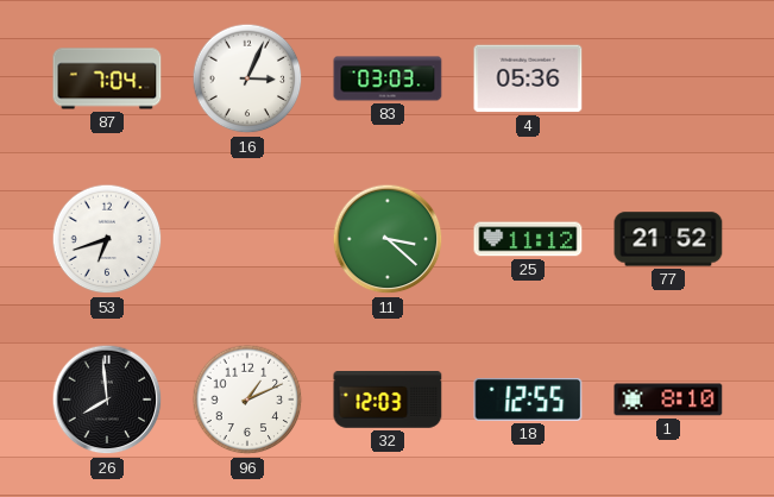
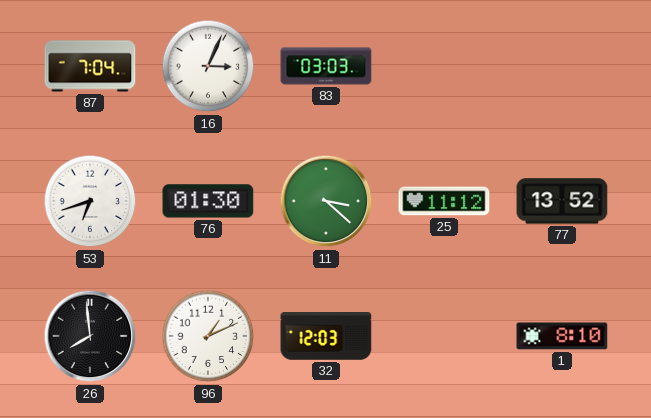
4: 05:36 -> none (528, 78)
76: none -> 01:30 (208, 201)
77: 21:52 -> 13:52 (562, 201)
18: 12:55 -> none (528, 400)
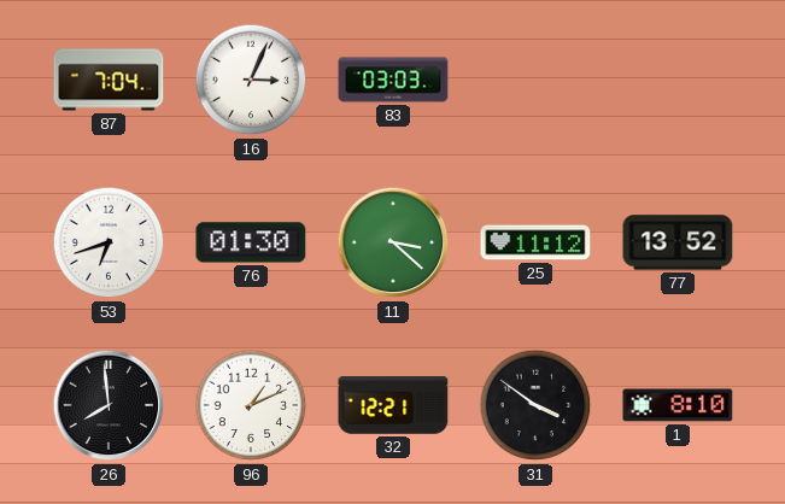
32: 12:03 -> 12:21 (393, 406)
31: none -> 3:51 (535, 405)
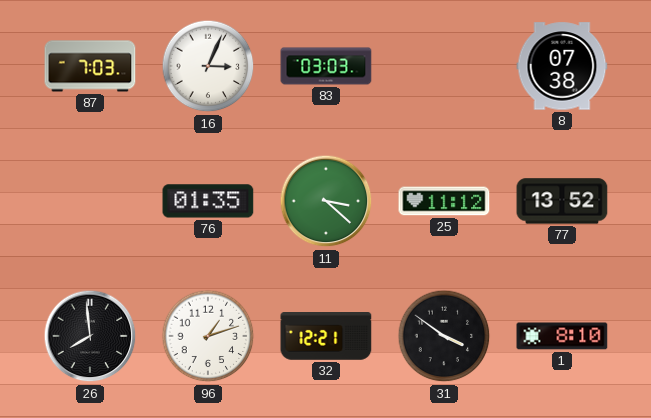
87: 7:04 -> 7:03 (90, 66)
8: none -> 07:38 (562, 66)
53: 6:42 -> none (109, 242)
76: 01:30 -> 01:35 (208, 201)
96: 1:11 -> 1:12 (208, 336)
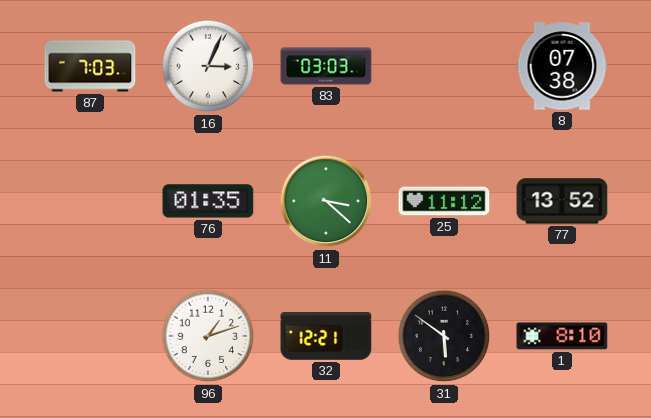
26: 7:59 -> none (90, 336)
31: 3:51 -> 5:51 (444, 336)
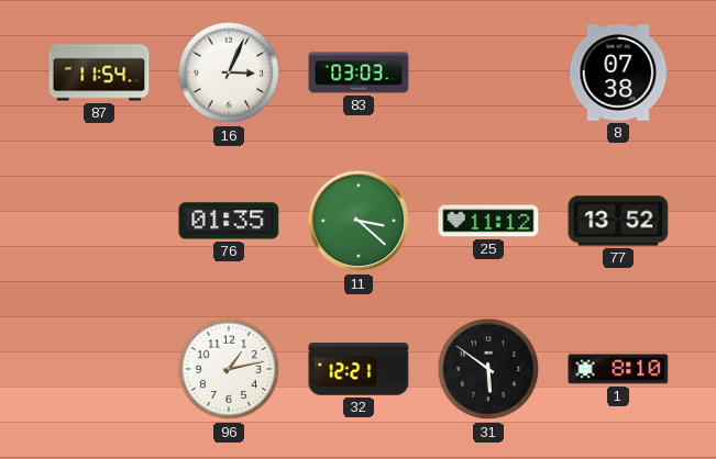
87: 7:03 -> 11:54 (99, 72)
96: 1:12 -> 1:13 (229, 369)
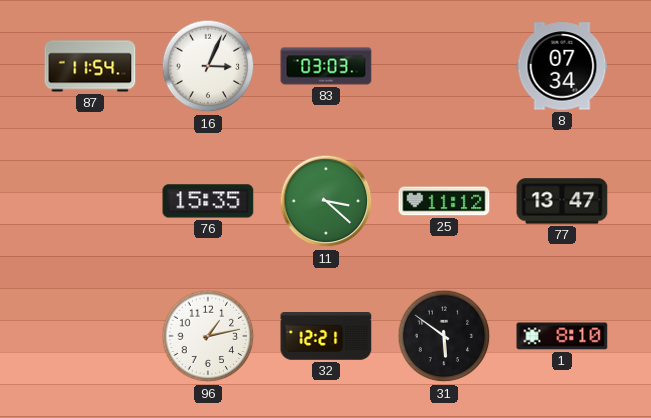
8: 07:38 -> 07:34 (562, 66)
76: 01:35 -> 15:35 (208, 201)
77: 13:52 -> 13:47 (562, 201)
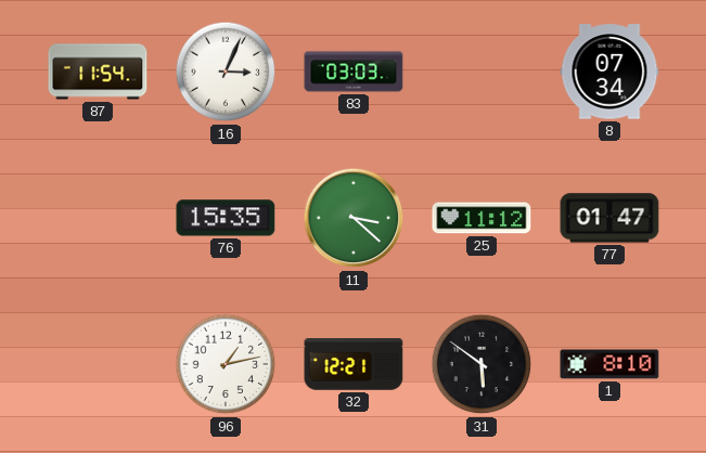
77: 13:47 -> 01:47 (609, 218)
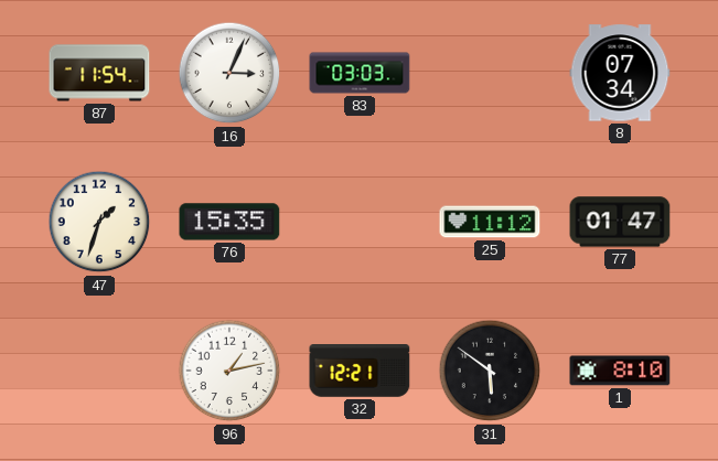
47: none -> 1:33 (99, 222)
11: 3:22 -> none (354, 218)
